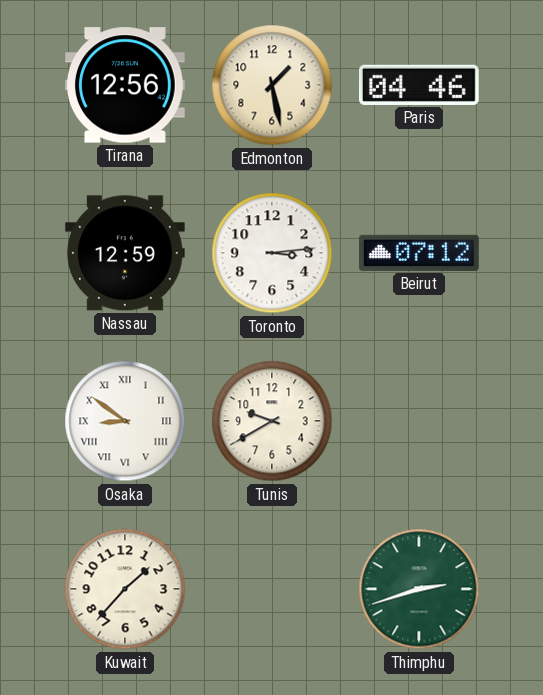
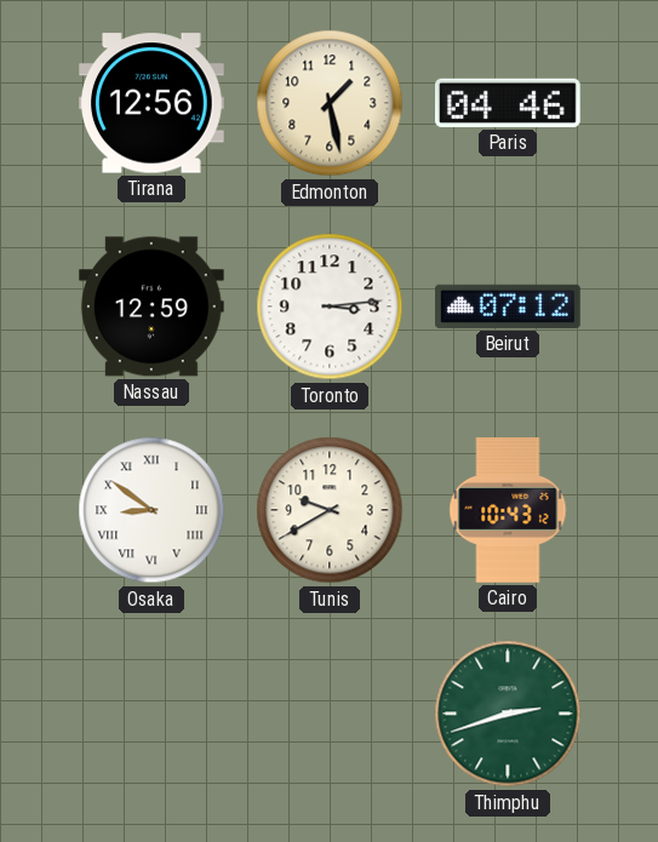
Cairo: none -> 10:43 (508, 510)
Kuwait: 1:37 -> none (125, 589)
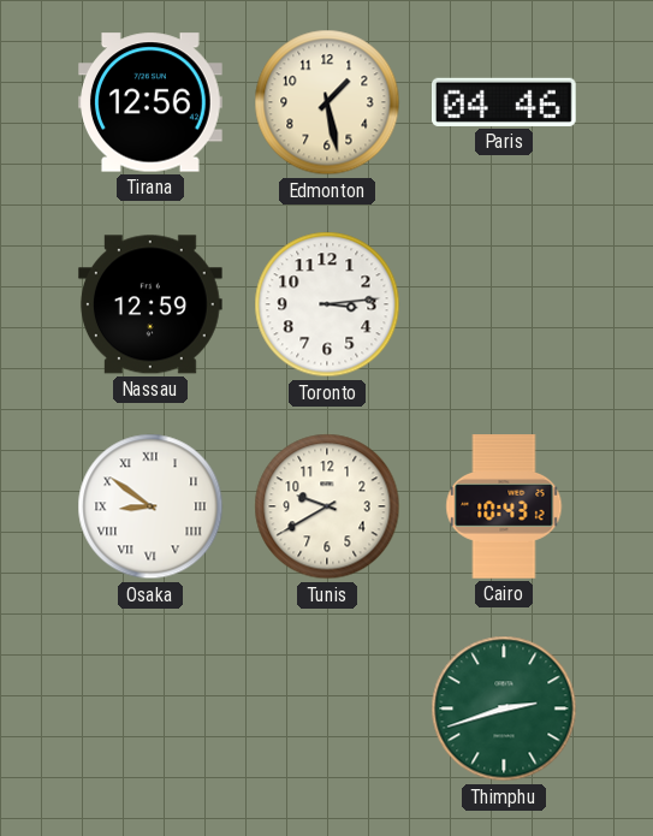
Beirut: 07:12 -> none (509, 307)
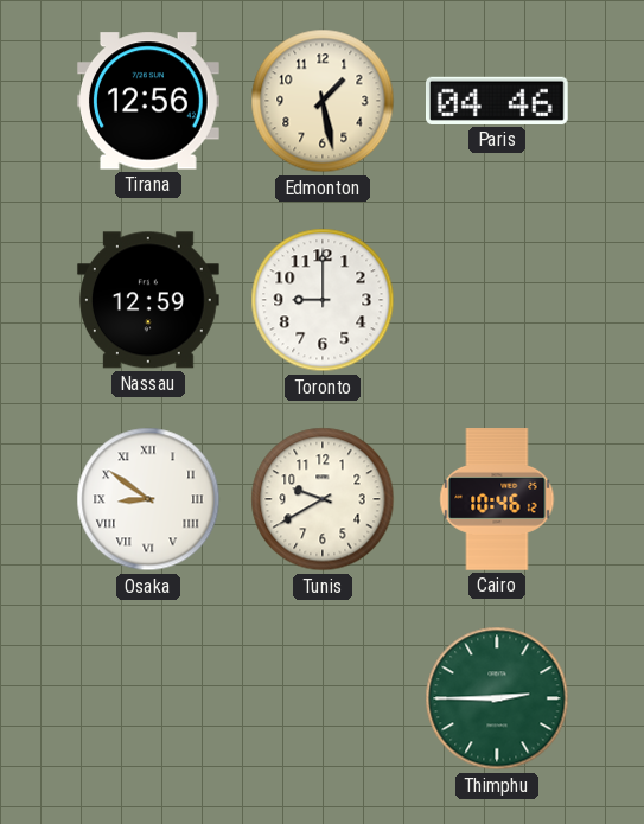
Toronto: 3:14 -> 9:00 (323, 300)
Cairo: 10:43 -> 10:46 (497, 499)
Thimphu: 2:42 -> 2:45 (497, 698)
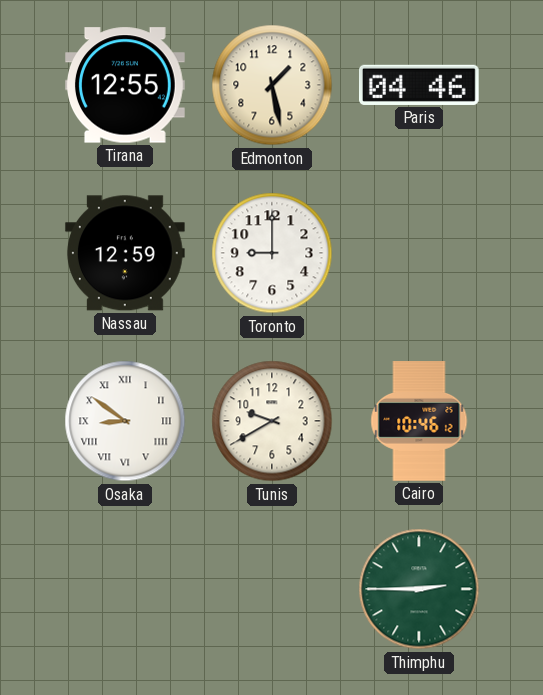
Tirana: 12:56 -> 12:55 (126, 85)
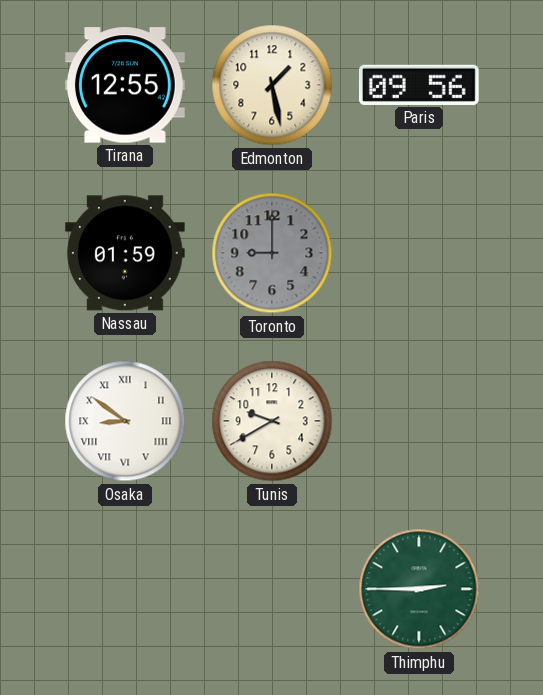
Paris: 04:46 -> 09:56 (420, 85)
Nassau: 12:59 -> 01:59 (125, 253)
Toronto dial: white -> grey (272, 253)
Cairo: 10:46 -> none (419, 421)
